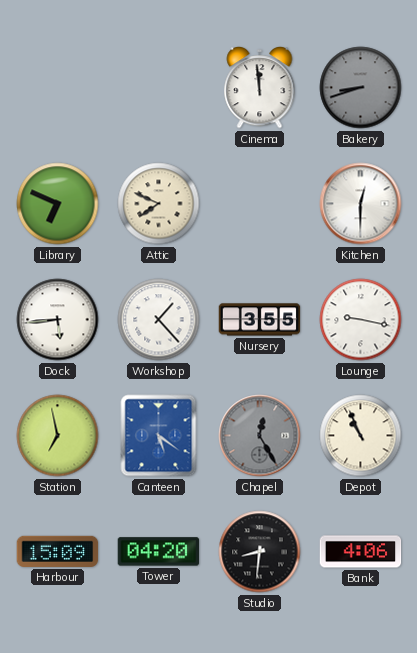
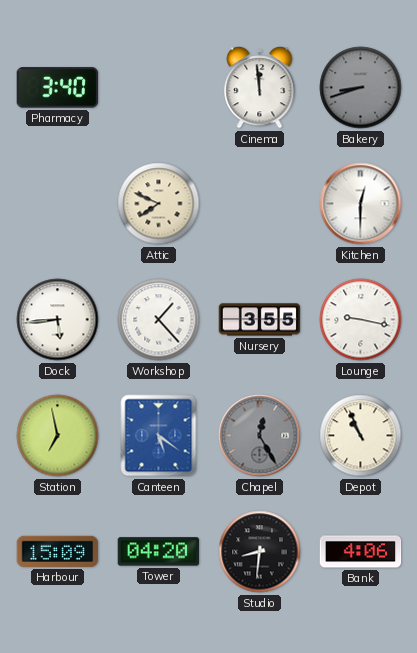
Pharmacy: none -> 3:40 (58, 88)
Library: 6:49 -> none (58, 204)
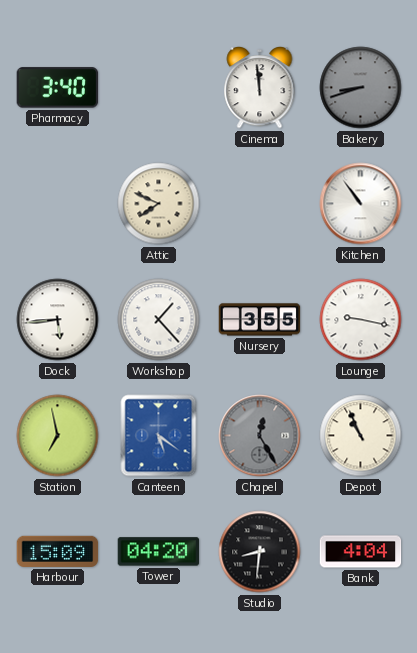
Kitchen: 12:30 -> 10:54 (361, 204)
Bank: 4:06 -> 4:04 (361, 552)
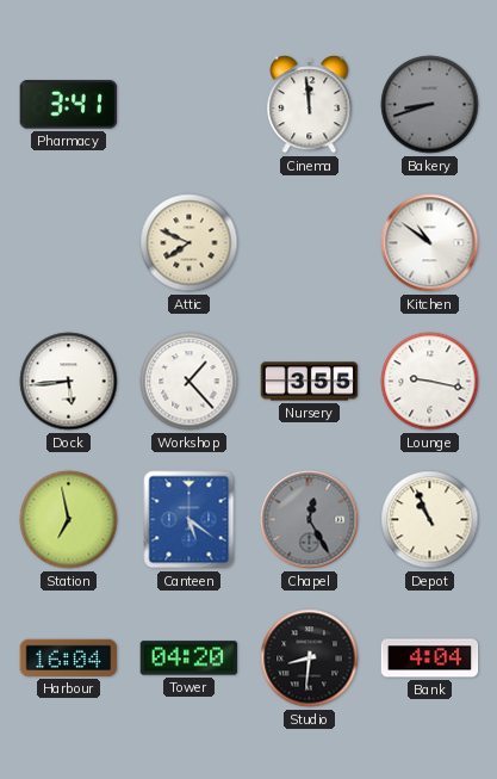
Pharmacy: 3:40 -> 3:41 (69, 105)
Kitchen: 10:54 -> 10:51 (430, 243)
Harbour: 15:09 -> 16:04 (69, 657)
